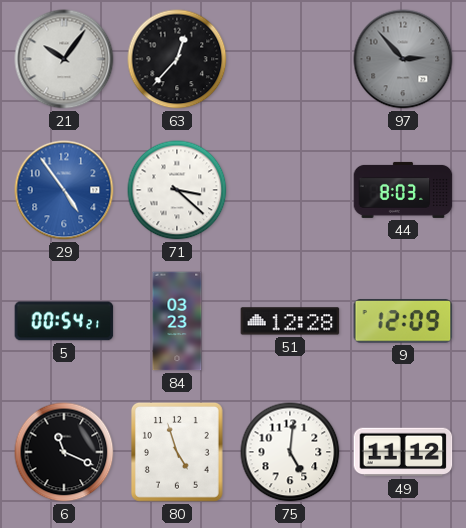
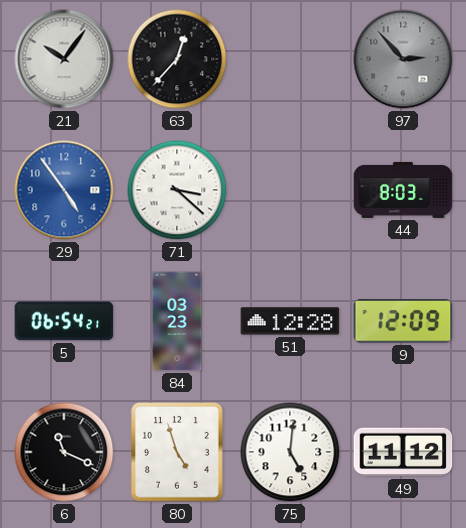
5: 00:54 -> 06:54 (64, 321)
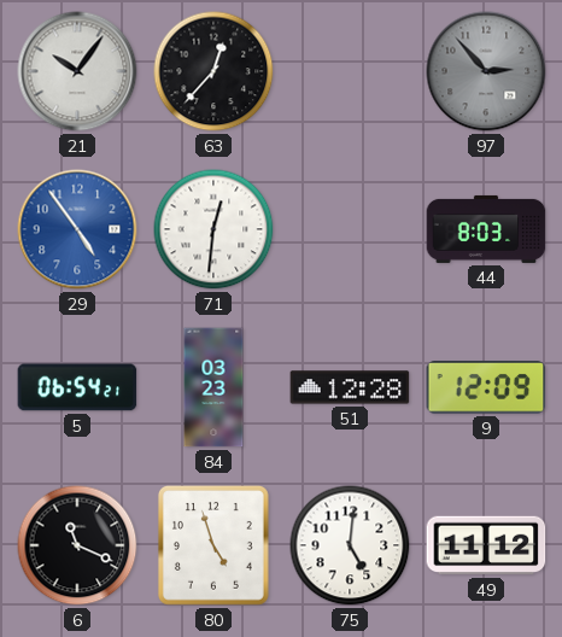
71: 3:22 -> 12:31 (213, 229)
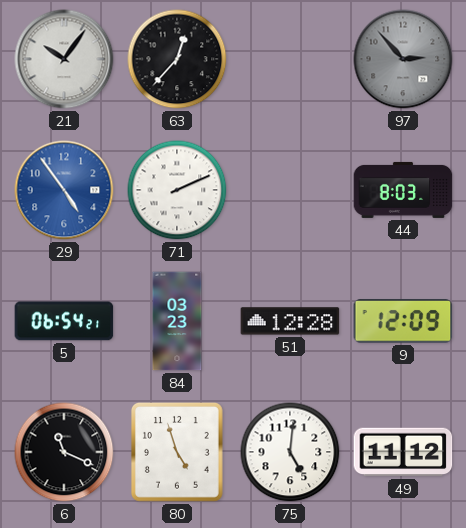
71: 12:31 -> 2:11 (177, 190)
